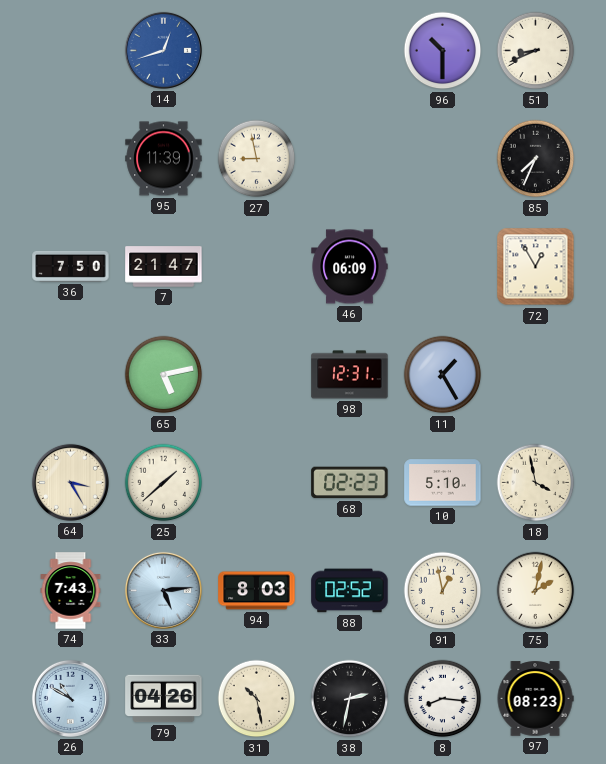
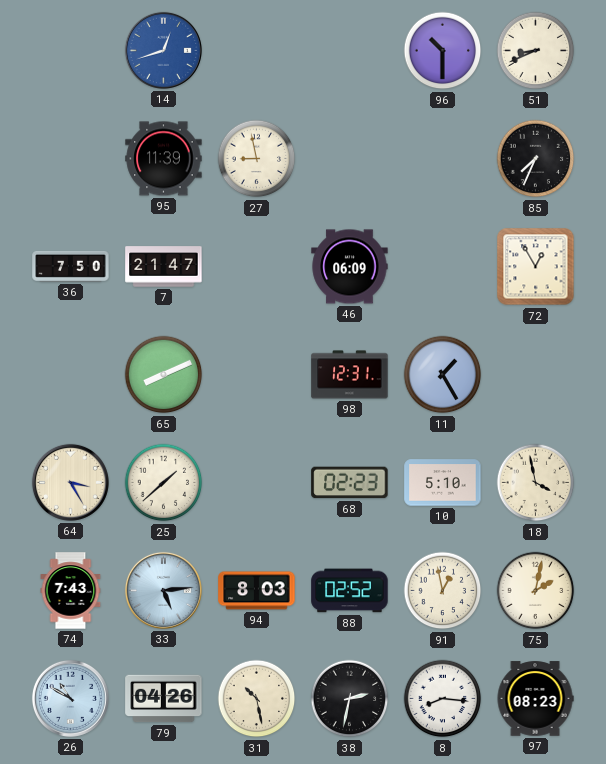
65: 5:13 -> 8:11 (164, 375)
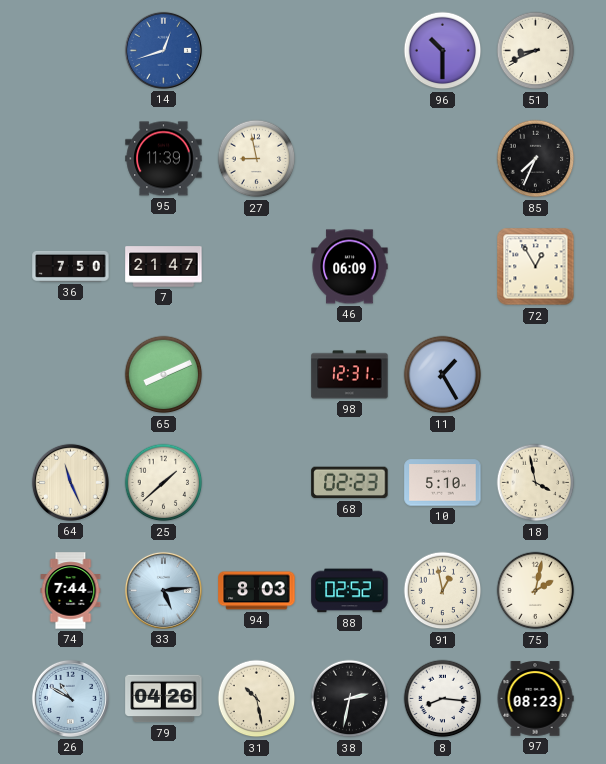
64: 3:25 -> 11:26 (70, 482)
74: 7:43 -> 7:44 (71, 591)
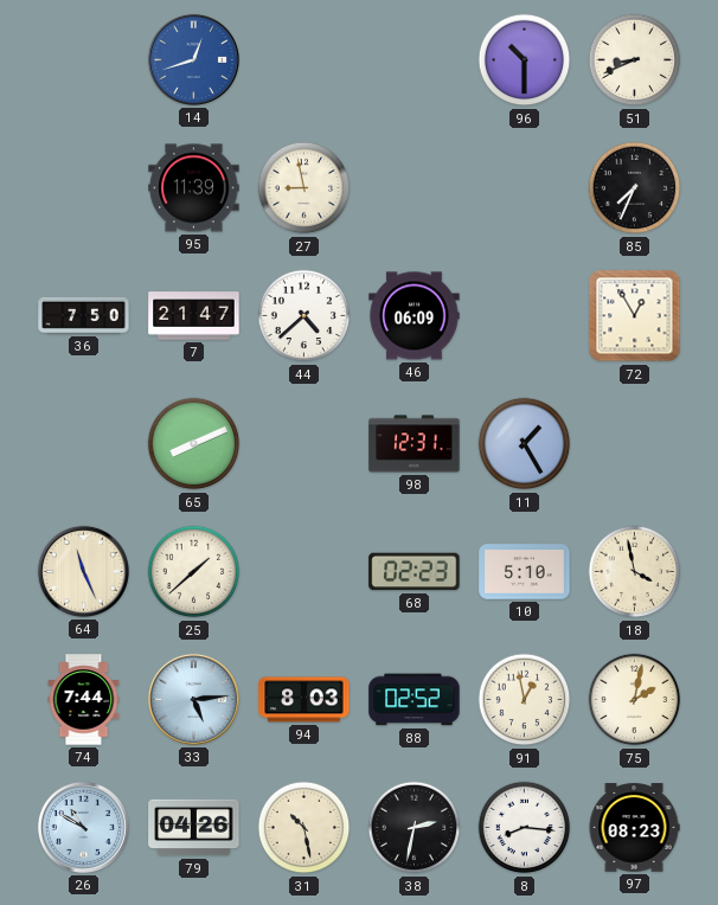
44: none -> 4:38 (304, 316)
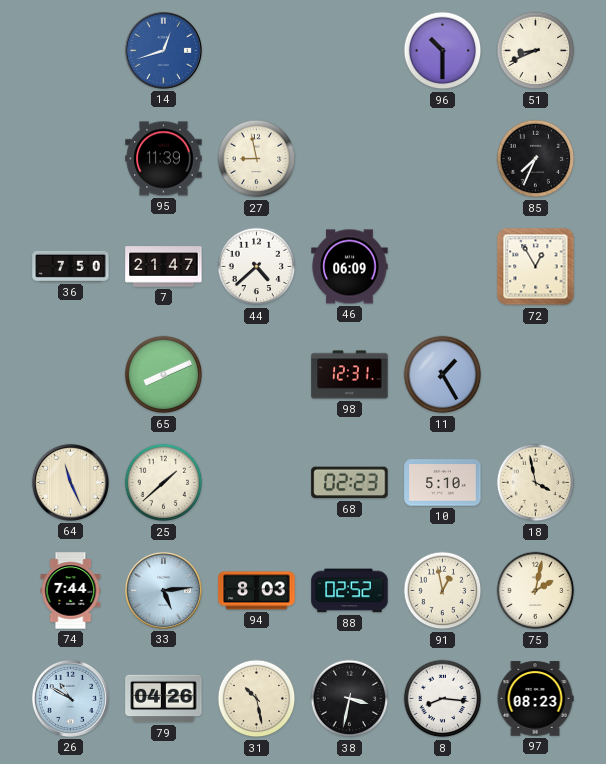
38: 2:32 -> 3:32 (350, 699)
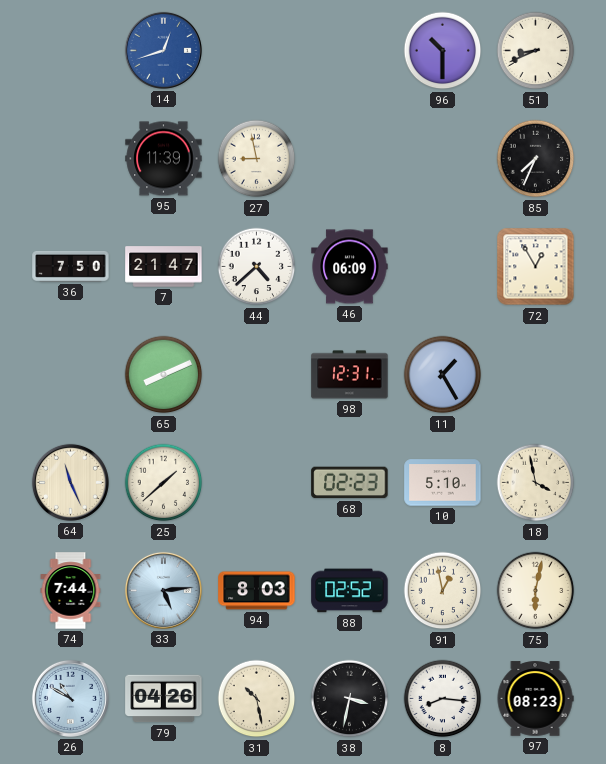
75: 2:02 -> 6:02 (536, 591)
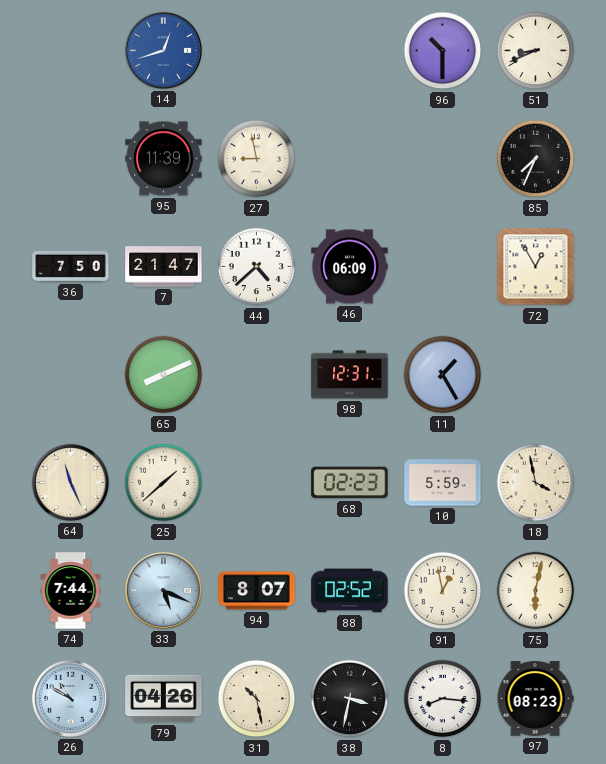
10: 5:10 -> 5:59 (443, 483)
33: 5:14 -> 5:19 (163, 590)
94: 8:03 -> 8:07 (257, 591)
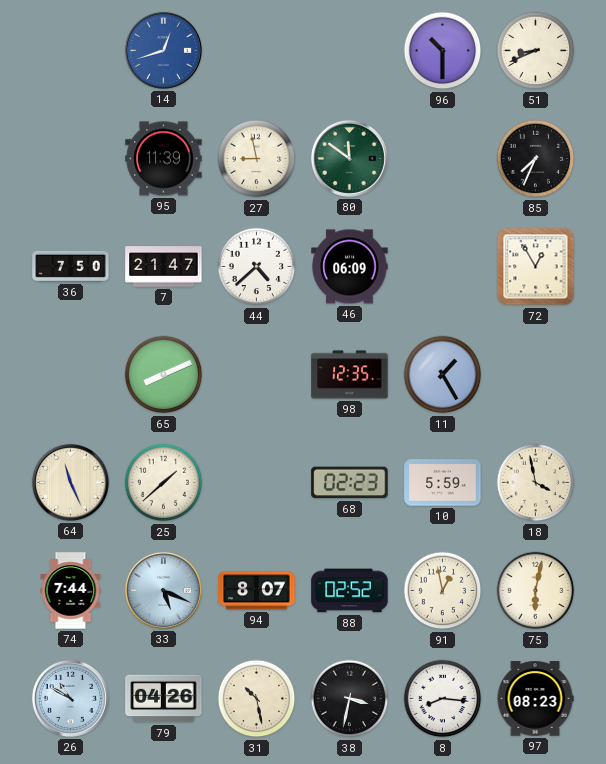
80: none -> 11:51 (349, 158)
98: 12:31 -> 12:35 (350, 375)
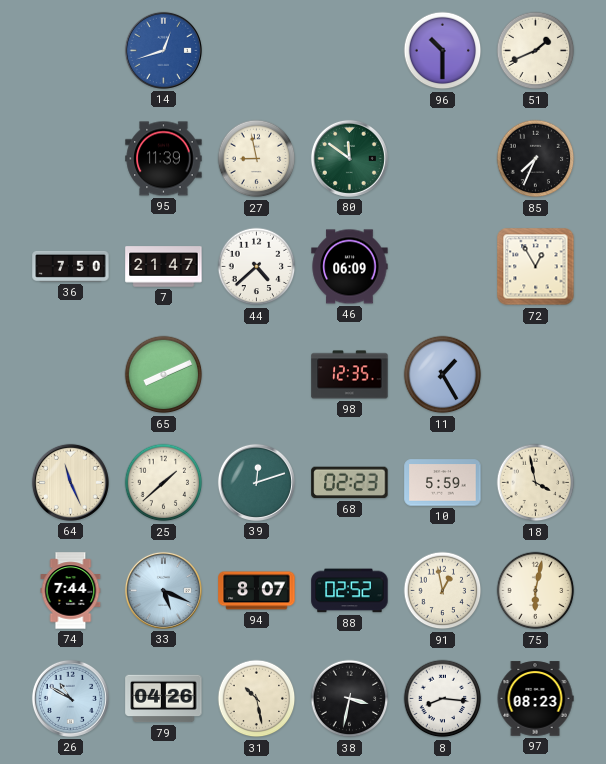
51: 8:41 -> 1:41 (536, 51)
39: none -> 12:12 (256, 482)
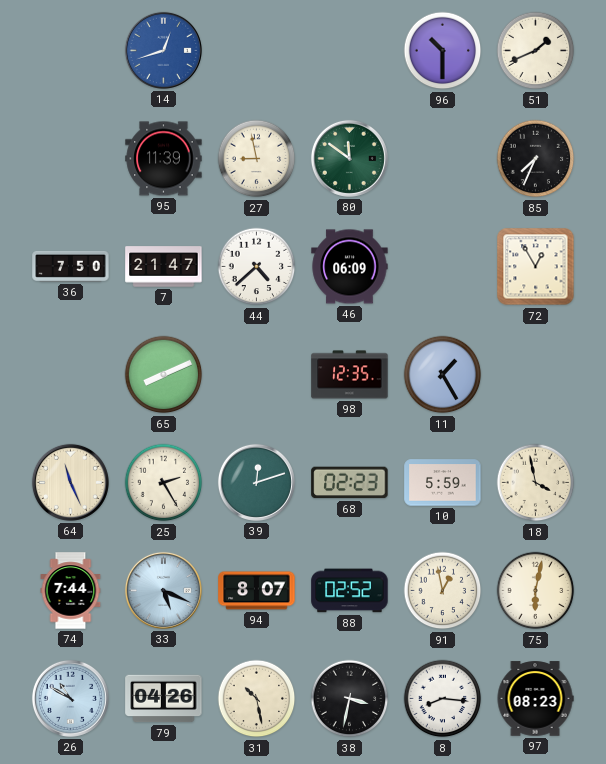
25: 1:38 -> 2:25 (164, 483)
